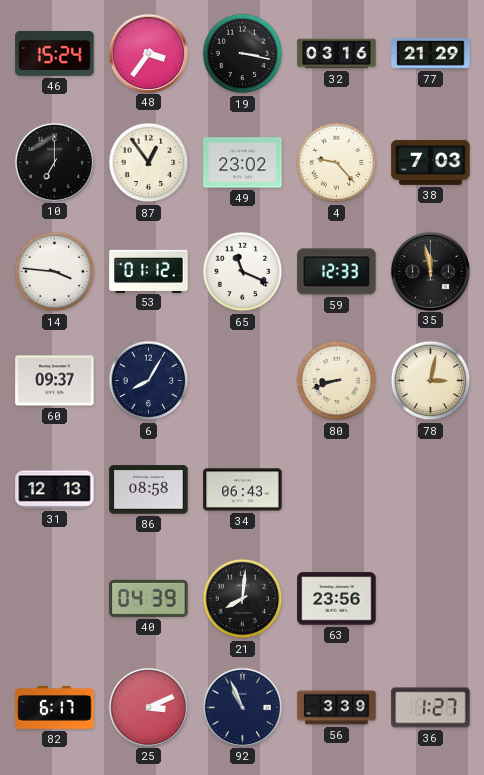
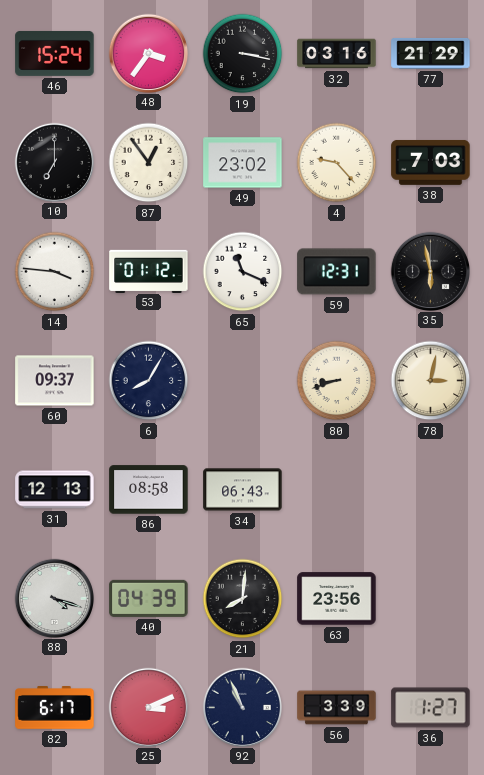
59: 12:33 -> 12:31 (337, 272)
35: 11:58 -> 5:58 (430, 271)
88: none -> 4:18 (54, 598)
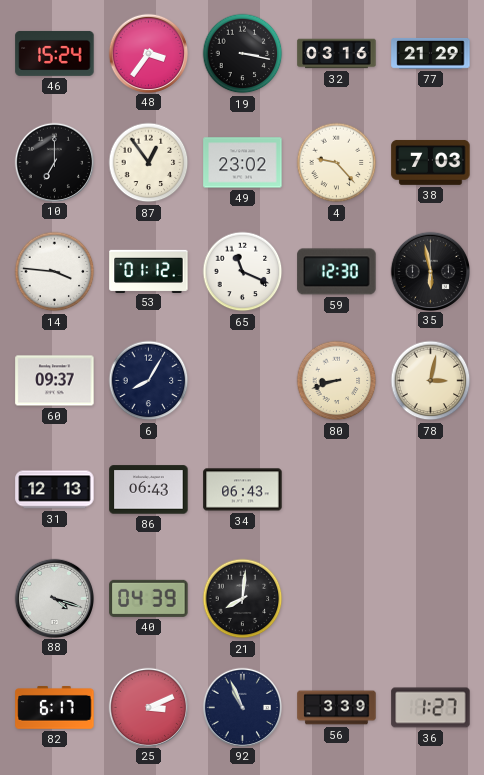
59: 12:31 -> 12:30 (337, 272)
86: 08:58 -> 06:43 (149, 490)
63: 23:56 -> none (337, 599)
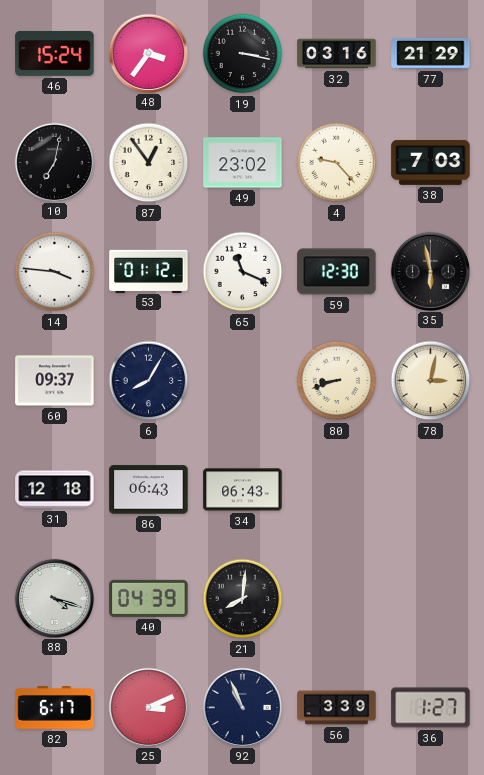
10: 7:00 -> 7:02 (54, 162)
31: 12:13 -> 12:18 (55, 490)
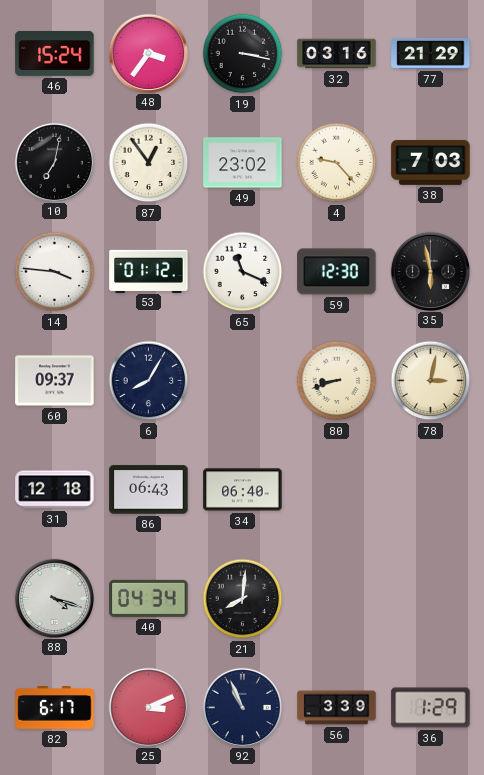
34: 06:43 -> 06:40 (243, 490)
40: 04:39 -> 04:34 (149, 598)
36: 1:27 -> 1:29 (431, 708)
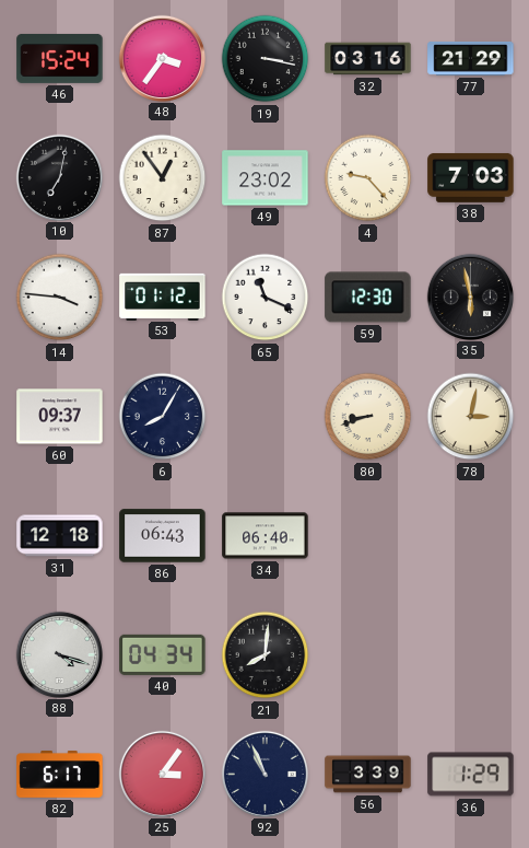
25: 3:11 -> 3:06 (162, 774)
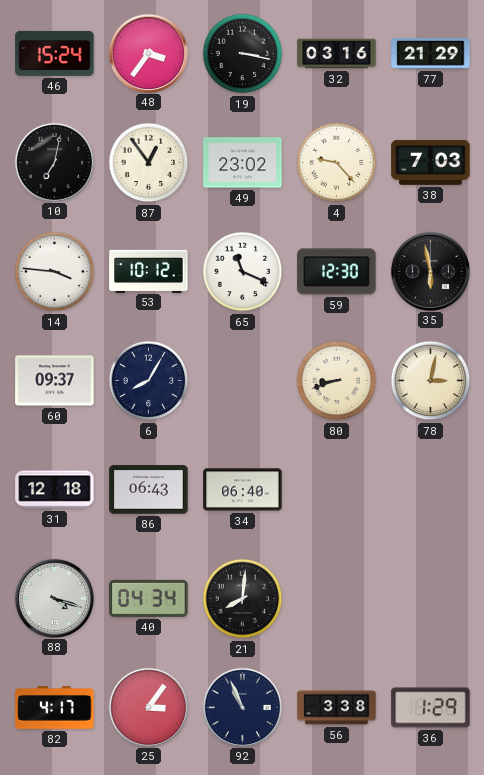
53: 01:12 -> 10:12 (149, 271)
82: 6:17 -> 4:17 (55, 708)
56: 3:39 -> 3:38 (337, 708)
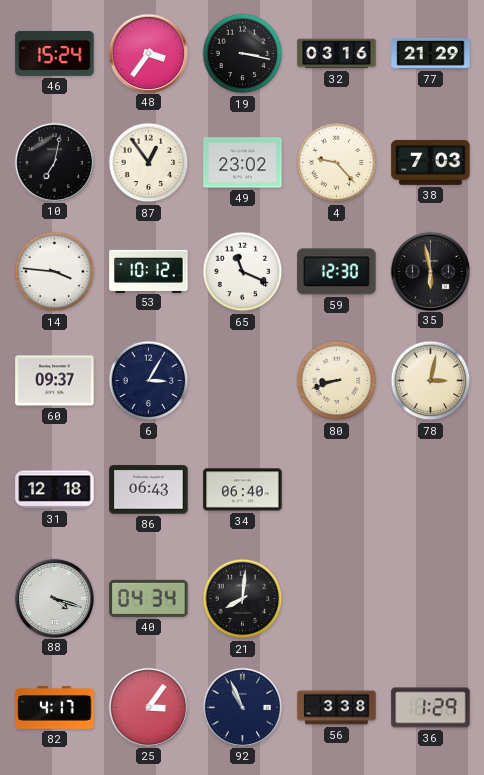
6: 8:05 -> 3:05 (149, 381)
